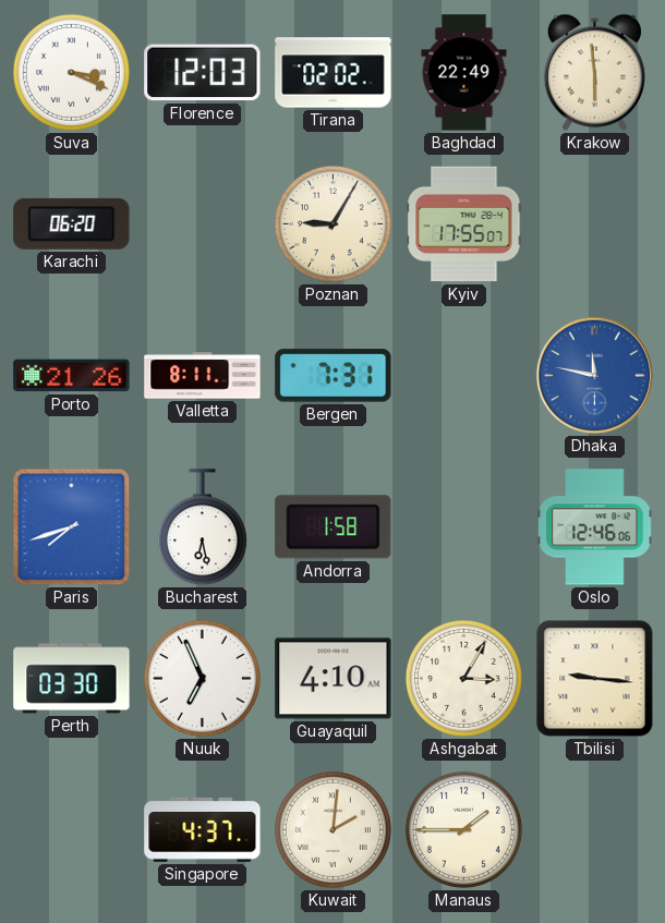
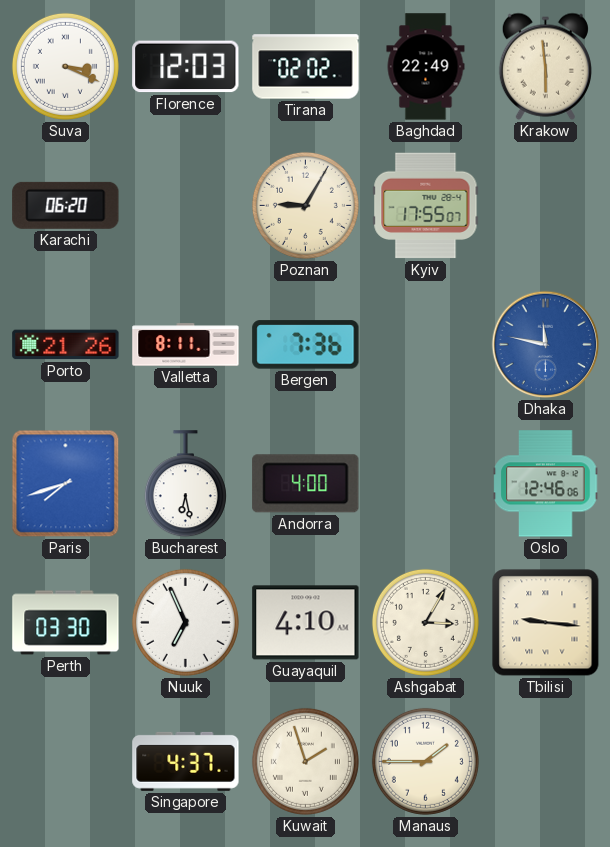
Bergen: 7:31 -> 7:36 (306, 345)
Andorra: 1:58 -> 4:00 (306, 484)
Kuwait: 2:01 -> 1:57 (305, 761)
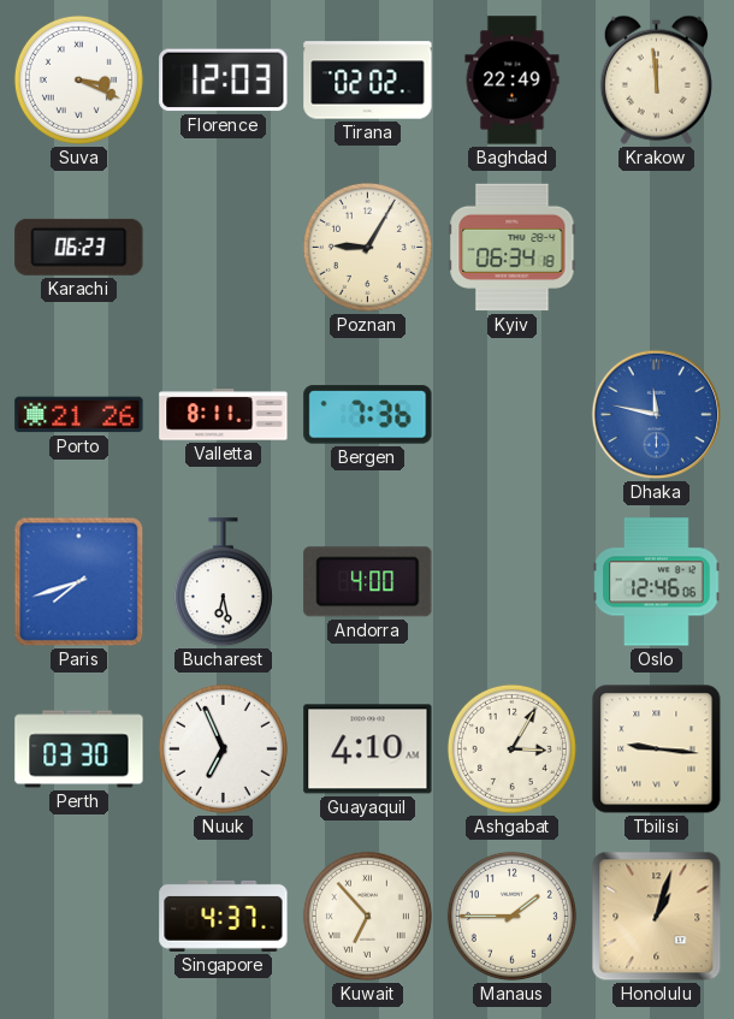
Krakow: 5:59 -> 11:59 (656, 79)
Karachi: 06:20 -> 06:23 (79, 247)
Kyiv: 17:55 -> 06:34 (513, 248)
Kuwait: 1:57 -> 6:53 (367, 916)
Honolulu: none -> 1:03 (657, 917)
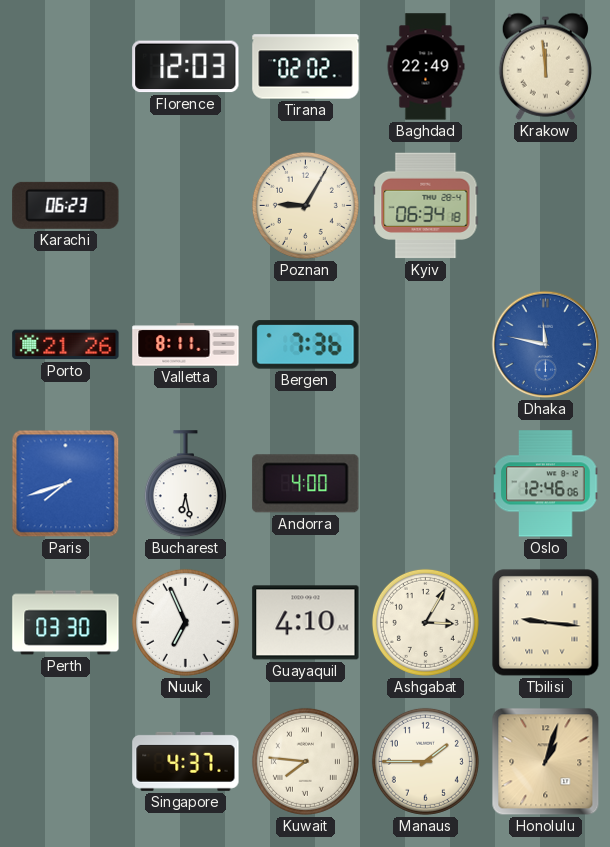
Suva: 3:19 -> none (78, 79)
Kuwait: 6:53 -> 7:46 (305, 761)
